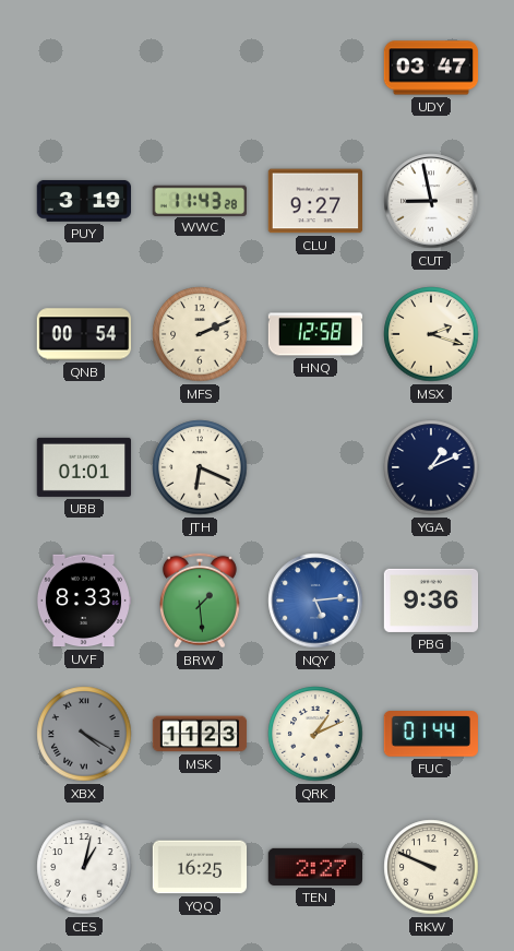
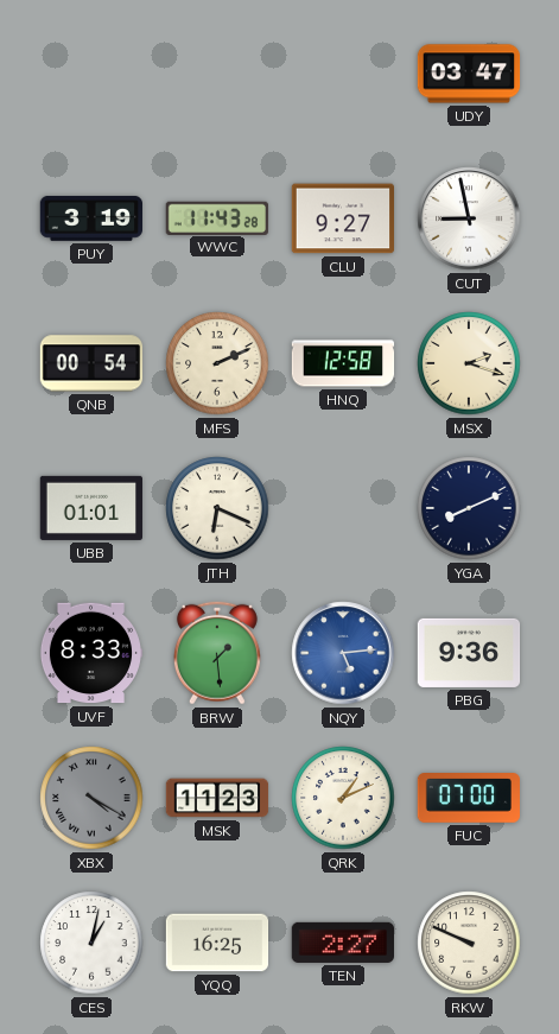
YGA: 1:11 -> 8:11 (469, 508)
FUC: 01:44 -> 07:00 (468, 799)
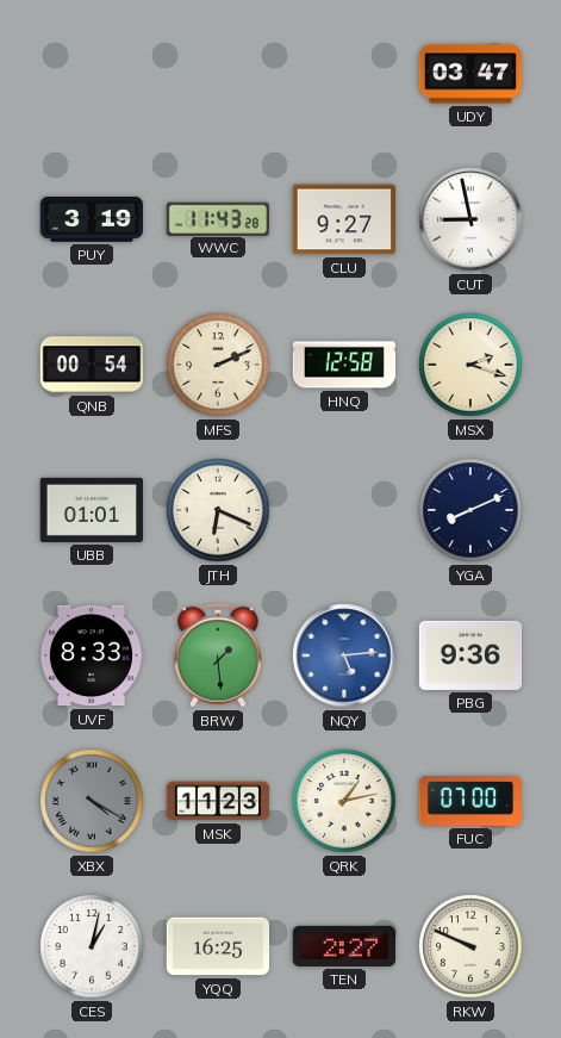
QRK: 1:11 -> 1:13 (344, 801)
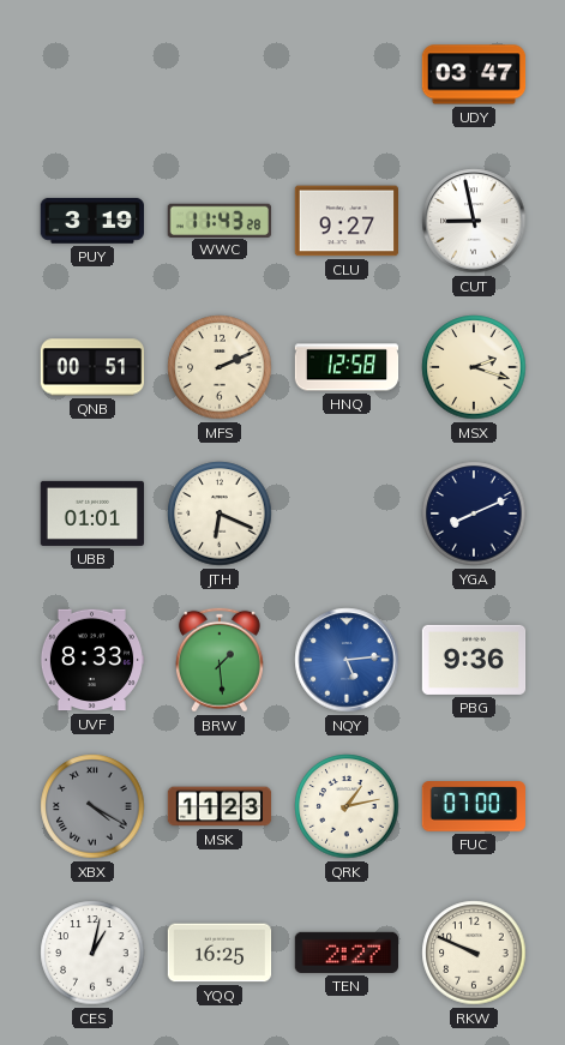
QNB: 00:54 -> 00:51 (92, 367)
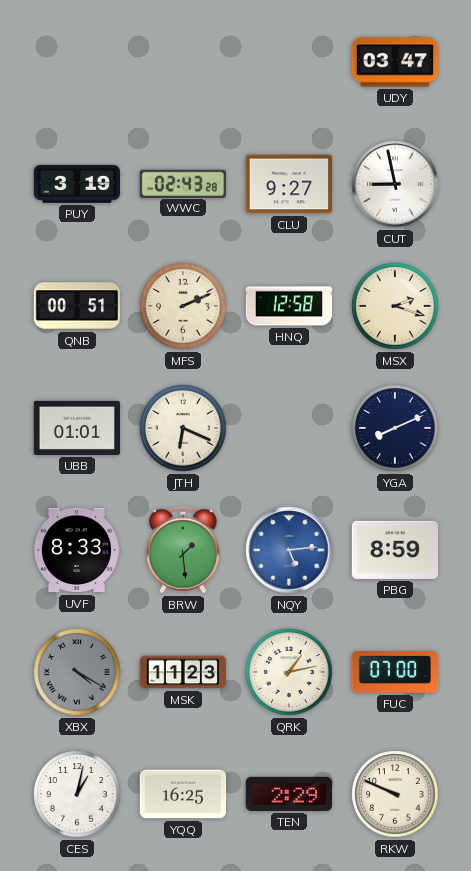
WWC: 11:43 -> 02:43 (183, 183)
PBG: 9:36 -> 8:59 (395, 550)
TEN: 2:27 -> 2:29 (288, 794)
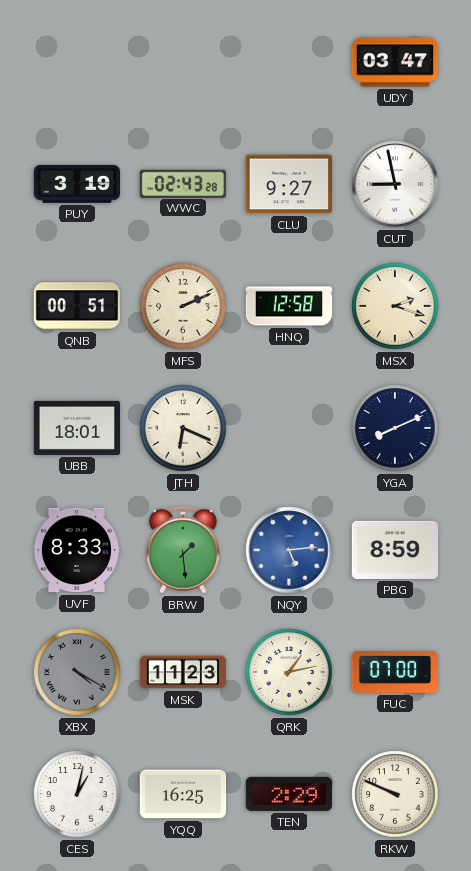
UBB: 01:01 -> 18:01 (76, 428)
